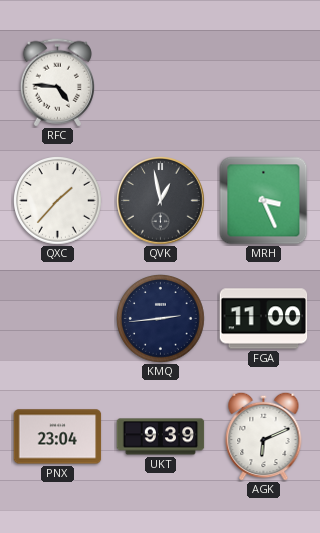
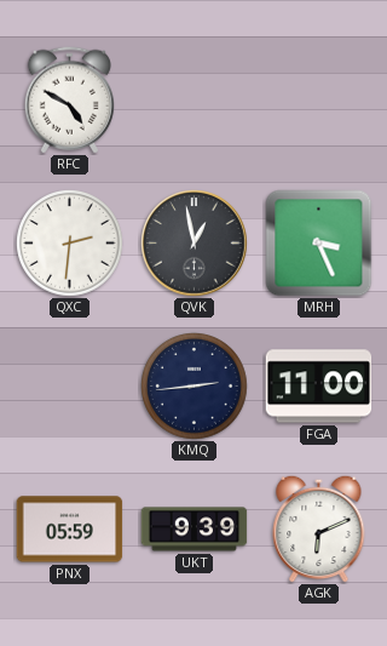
RFC: 4:46 -> 4:50 (69, 101)
QXC: 1:37 -> 2:31 (70, 244)
PNX: 23:04 -> 05:59 (70, 530)
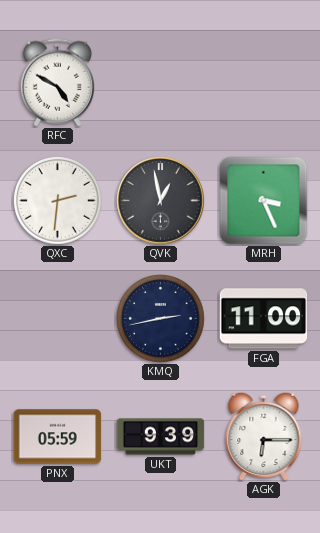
KMQ: 2:44 -> 2:43 (161, 319)
AGK: 6:11 -> 6:15 (264, 436)
